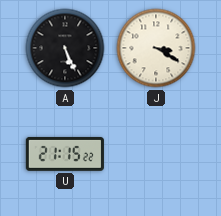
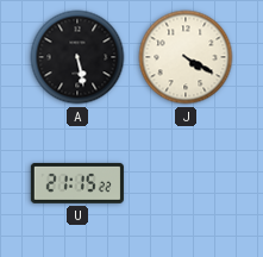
A: 5:26 -> 5:28 (77, 57)
J: 3:20 -> 4:20 (186, 57)
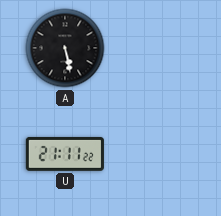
J: 4:20 -> none (186, 57)
U: 21:15 -> 21:11 (65, 154)
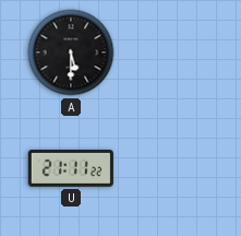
A: 5:28 -> 5:30 (71, 52)
